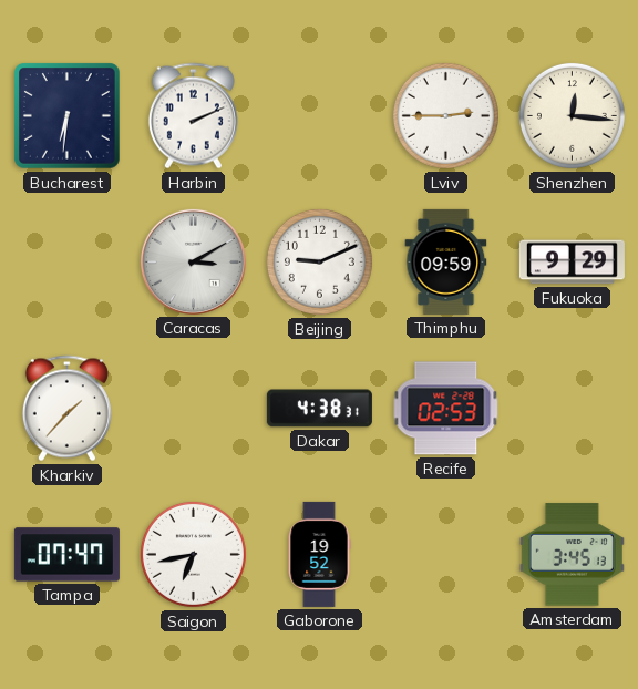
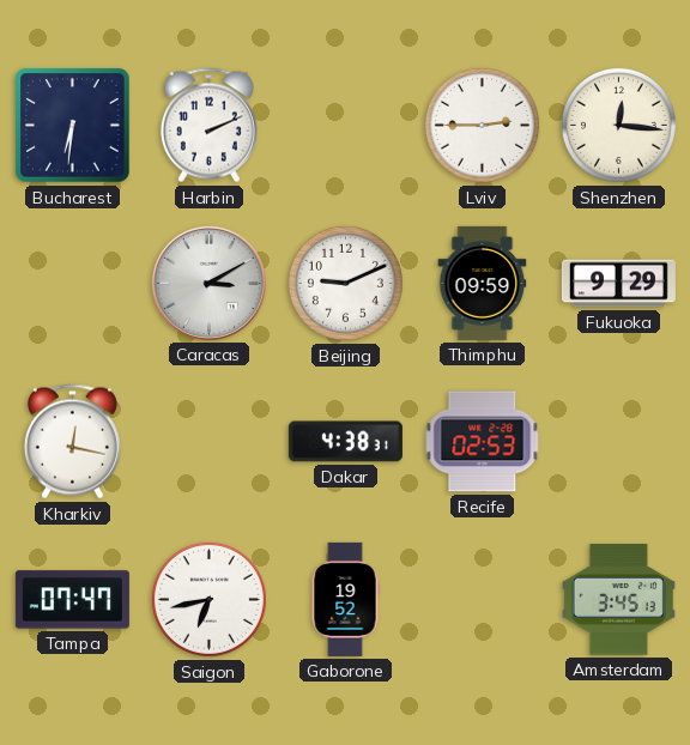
Kharkiv: 1:37 -> 12:17 (72, 442)
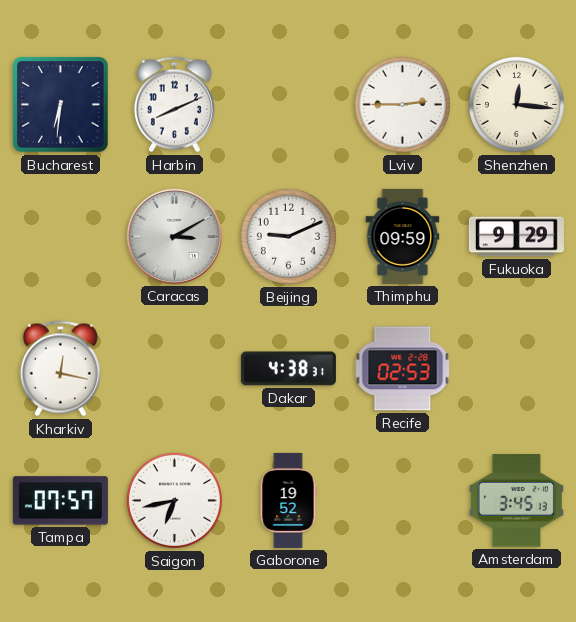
Harbin: 2:11 -> 8:11 (174, 105)
Tampa: 07:47 -> 07:57 (60, 501)
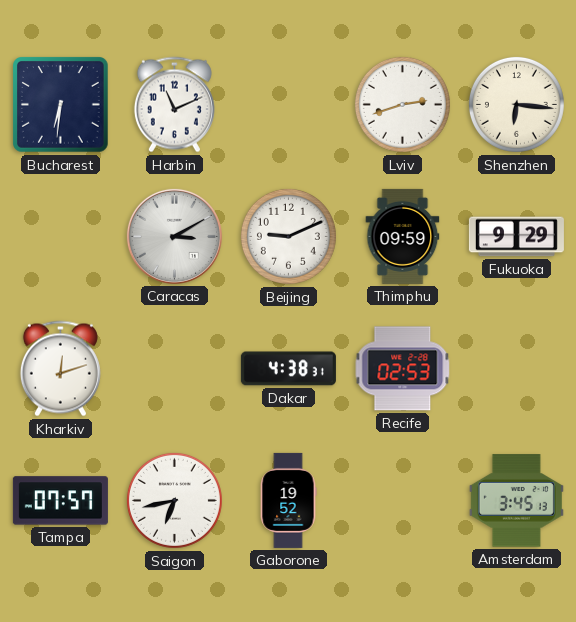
Harbin: 8:11 -> 11:11 (174, 105)
Lviv: 2:45 -> 2:42 (402, 104)
Shenzhen: 12:16 -> 6:16 (516, 104)
Kharkiv: 12:17 -> 12:12 (60, 369)
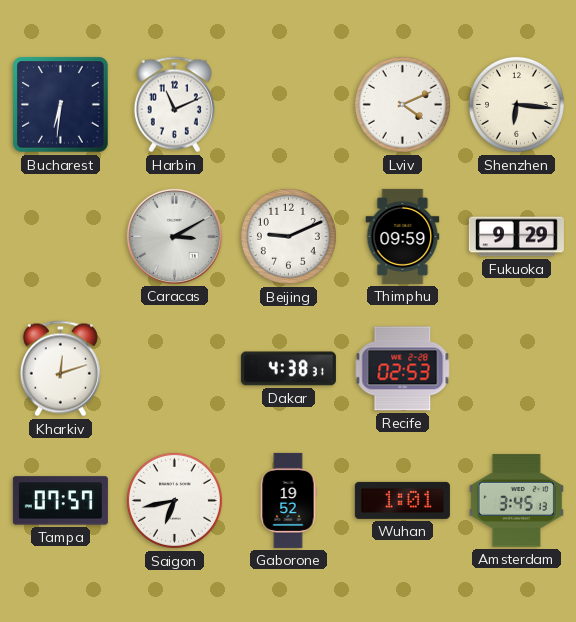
Lviv: 2:42 -> 4:11 (402, 104)
Wuhan: none -> 1:01 (402, 500)
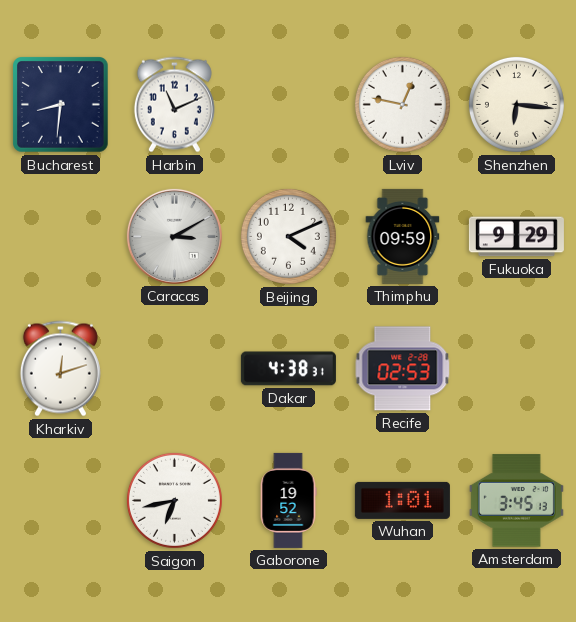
Bucharest: 6:31 -> 8:31 (61, 105)
Lviv: 4:11 -> 12:47 (402, 104)
Beijing: 9:11 -> 4:11 (288, 236)
Tampa: 07:57 -> none (60, 501)
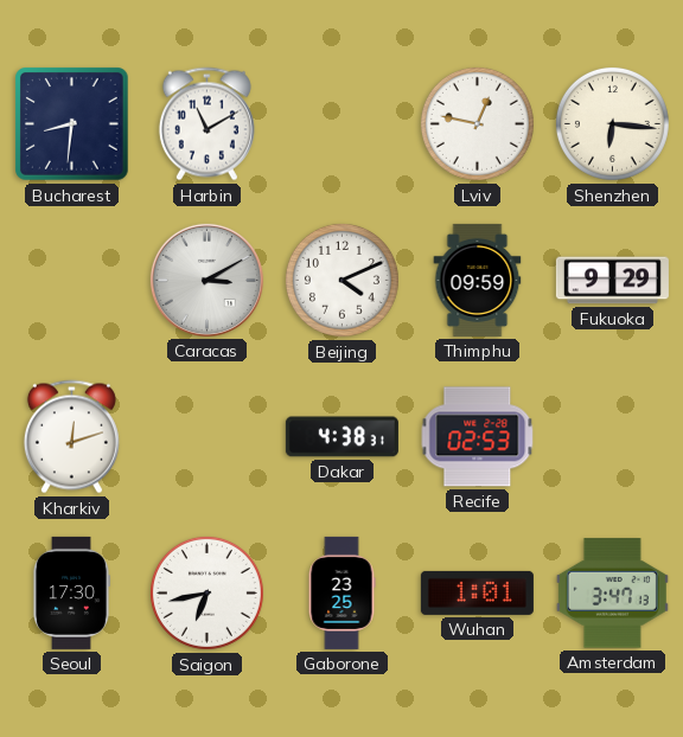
Harbin: 11:11 -> 11:10 (206, 124)
Seoul: none -> 17:30 (72, 592)
Gaborone: 19:52 -> 23:25 (341, 592)
Amsterdam: 3:45 -> 3:47 (612, 594)
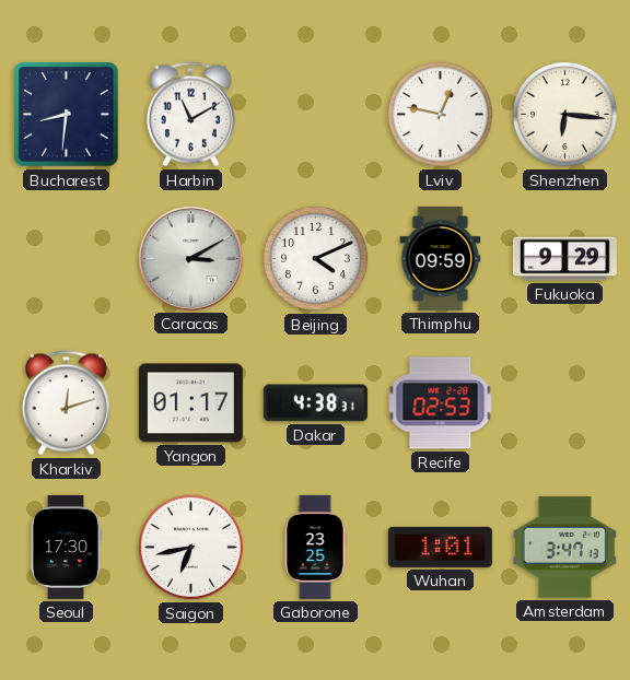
Yangon: none -> 01:17 (190, 403)
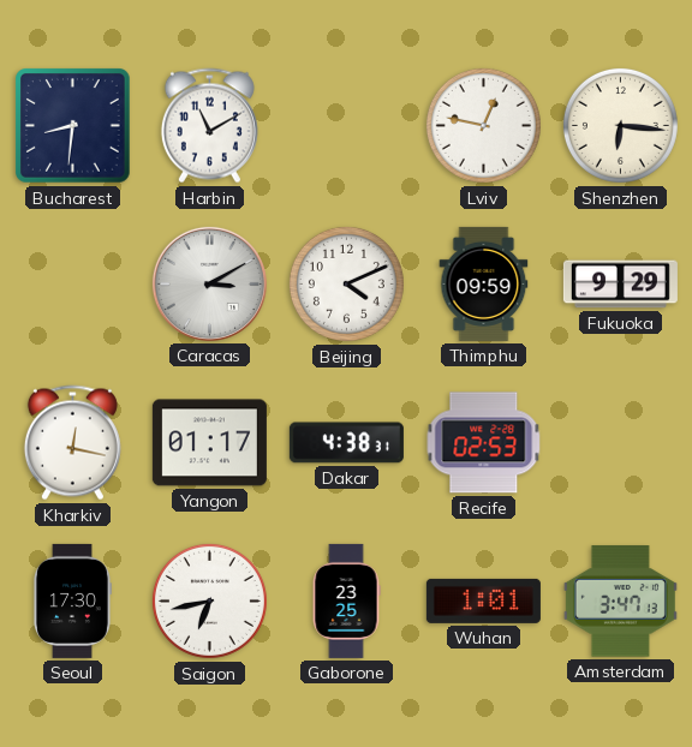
Kharkiv: 12:12 -> 12:17 (72, 443)
